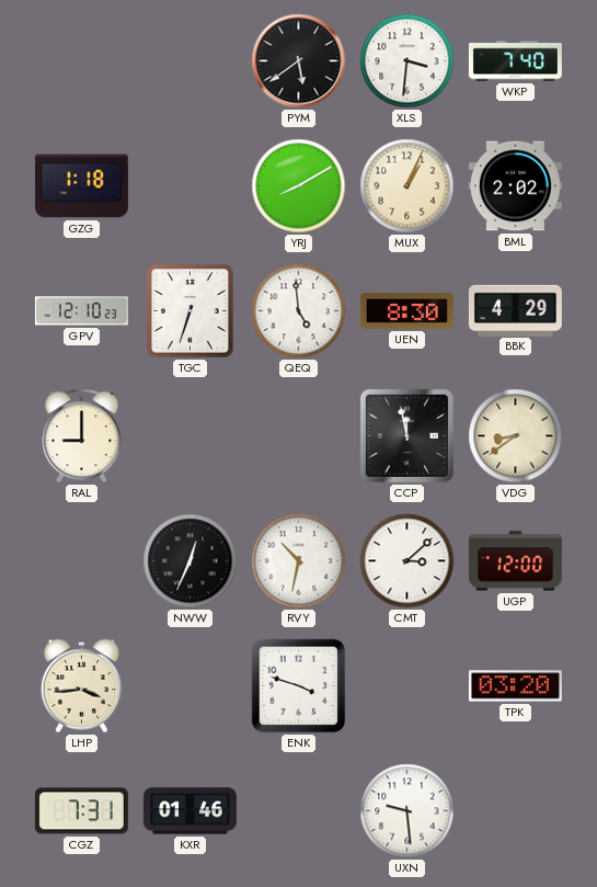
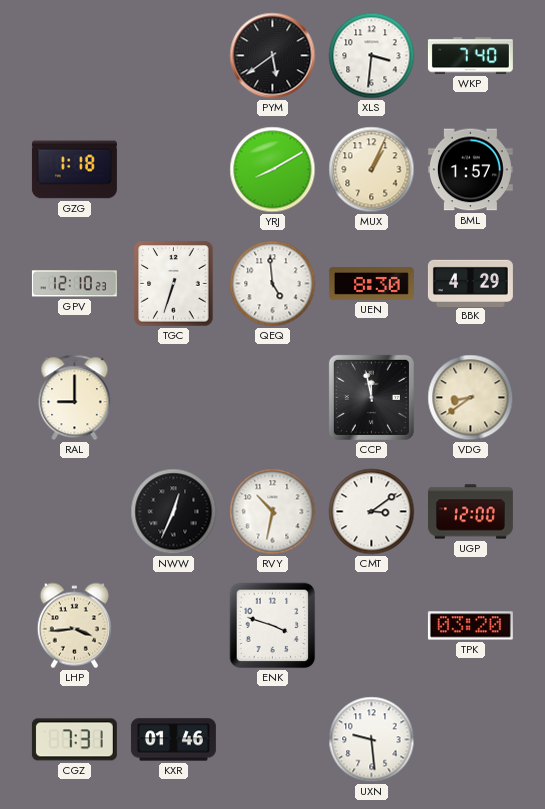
BML: 2:02 -> 1:57 (470, 170)
CMT: 3:08 -> 3:09 (372, 512)
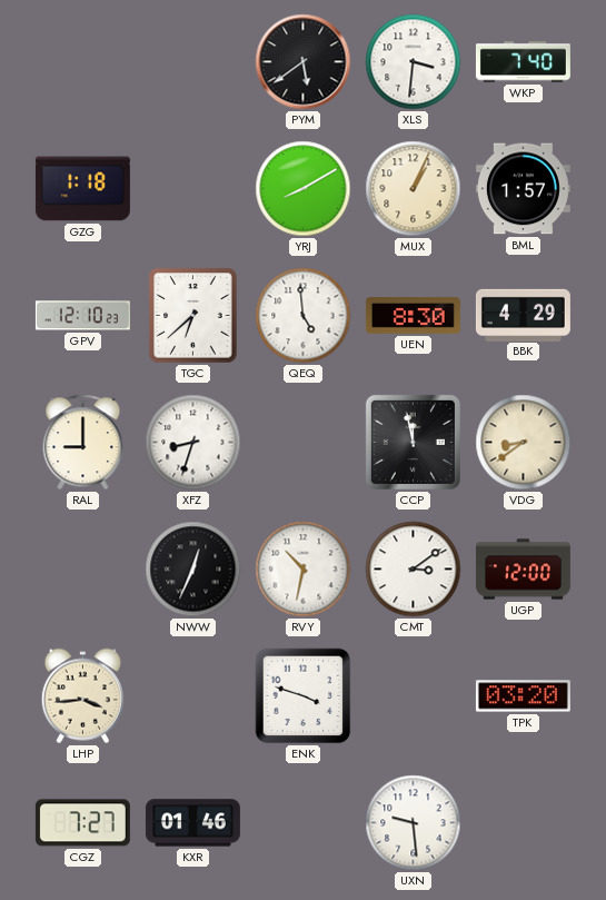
TGC: 6:33 -> 6:38 (193, 316)
XFZ: none -> 8:33 (193, 443)
CGZ: 7:31 -> 7:27 (82, 823)
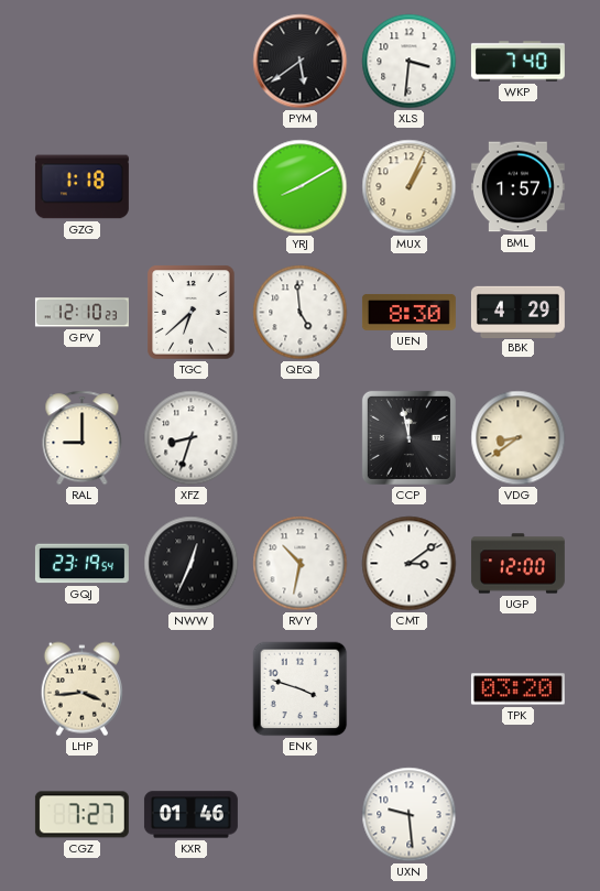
GQJ: none -> 23:19 (81, 564)
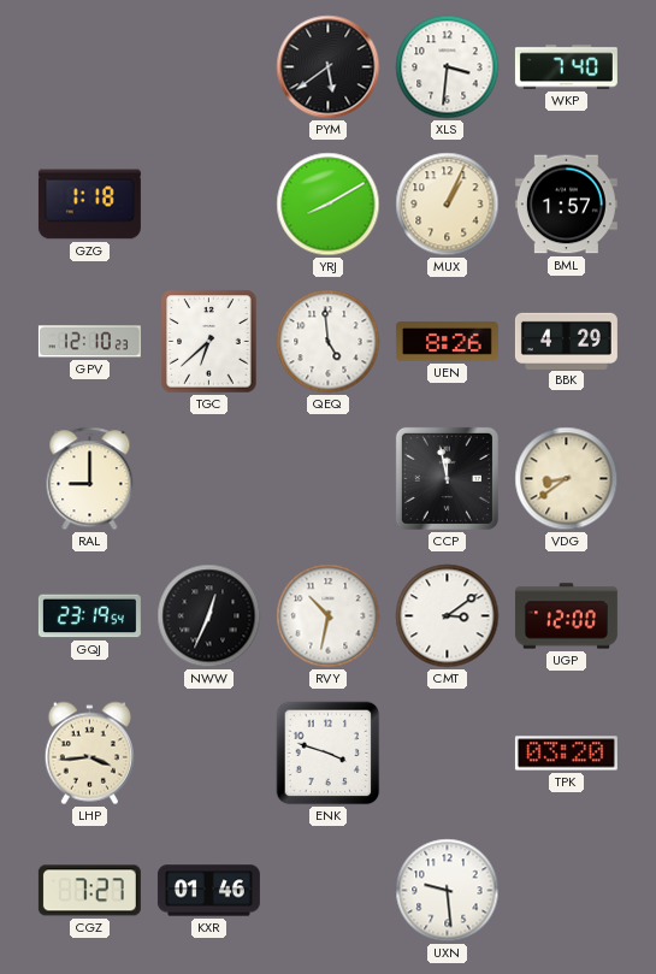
UEN: 8:30 -> 8:26 (447, 342)
XFZ: 8:33 -> none (192, 438)
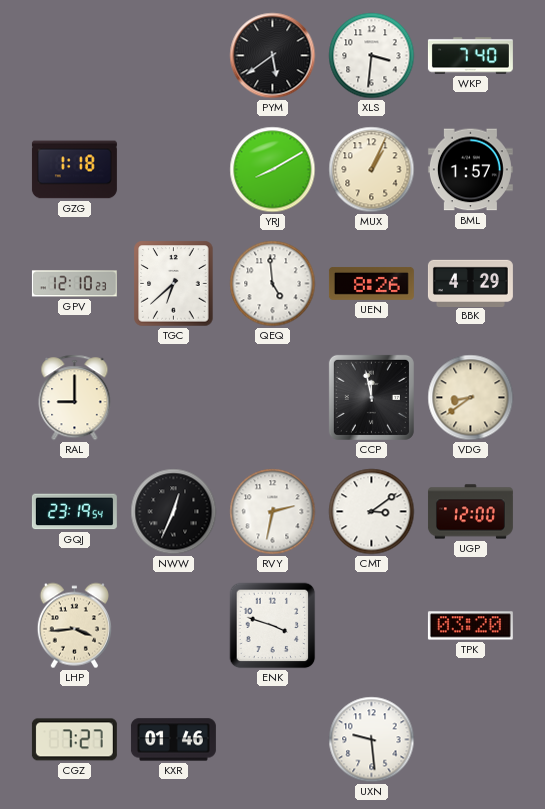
RVY: 10:32 -> 2:32 (273, 512)
